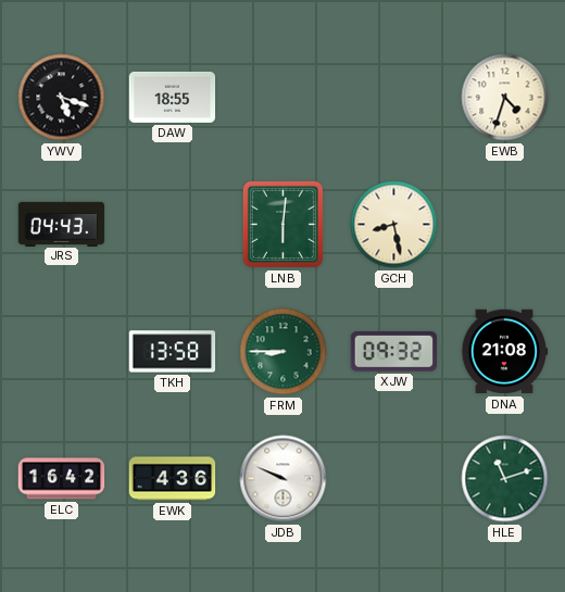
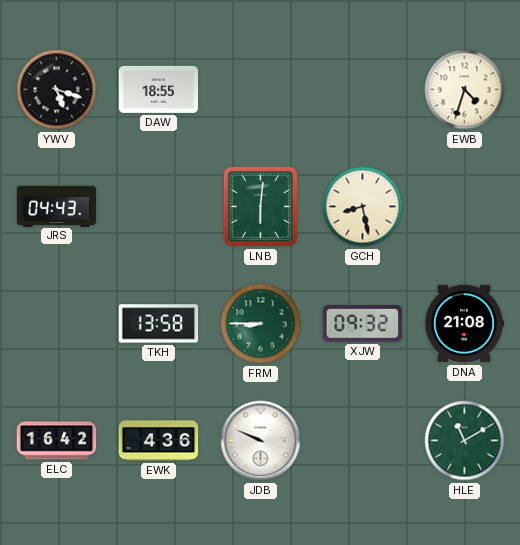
HLE: 11:12 -> 11:10 (465, 441)
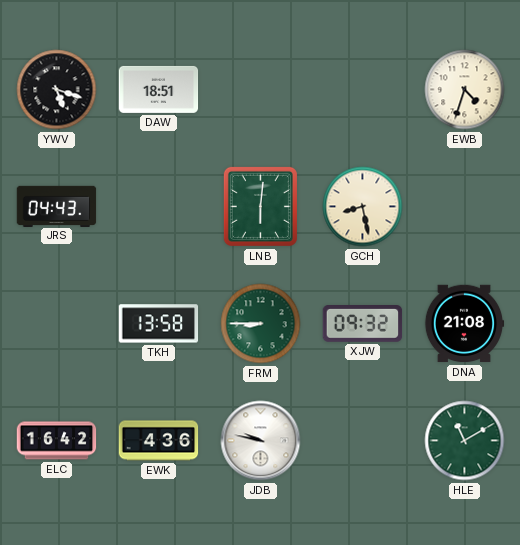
DAW: 18:55 -> 18:51 (159, 89)
JDB: 9:49 -> 9:47 (261, 441)
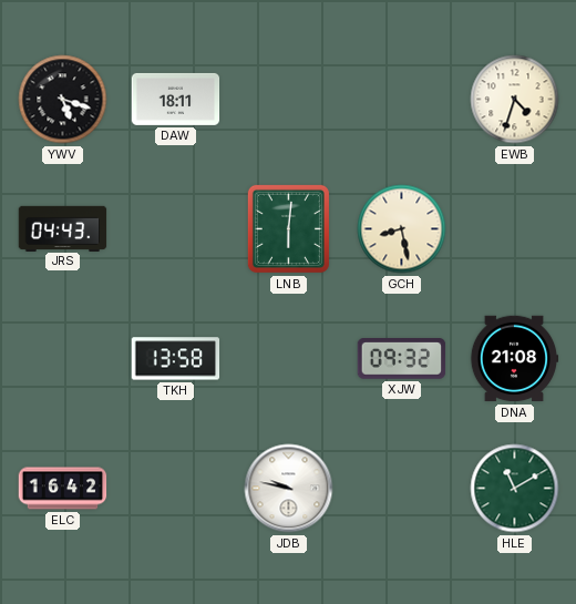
DAW: 18:51 -> 18:11 (176, 99)
FRM: 8:45 -> none (261, 324)
EWK: 4:36 -> none (159, 441)
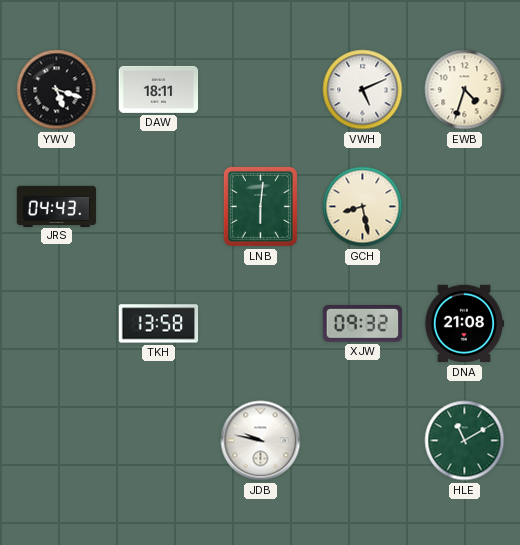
VWH: none -> 5:11 (363, 90)
ELC: 16:42 -> none (63, 489)
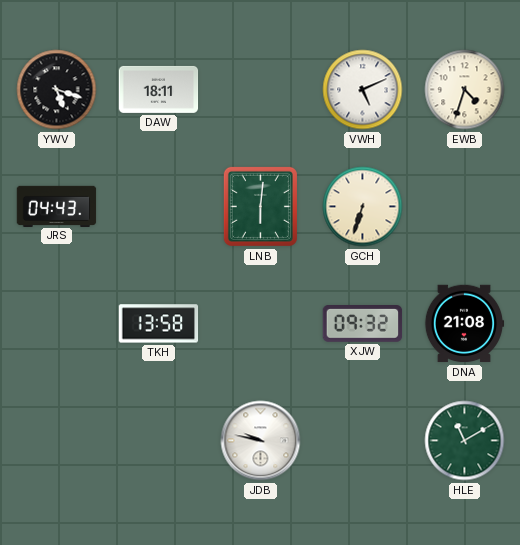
GCH: 8:28 -> 6:33 (363, 207)
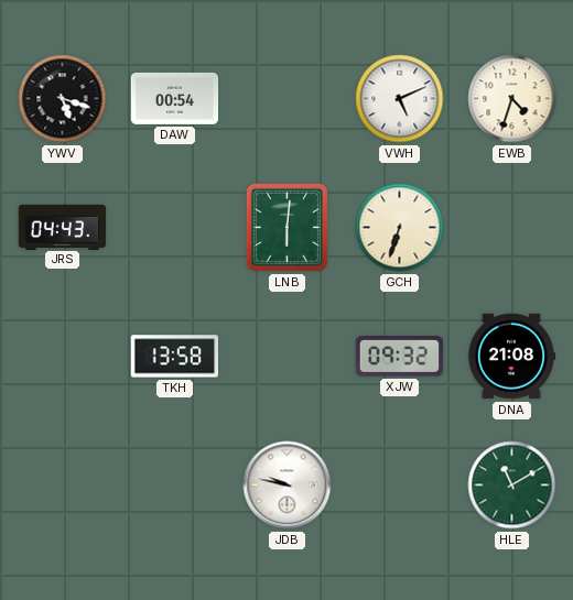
DAW: 18:11 -> 00:54 (175, 98)
